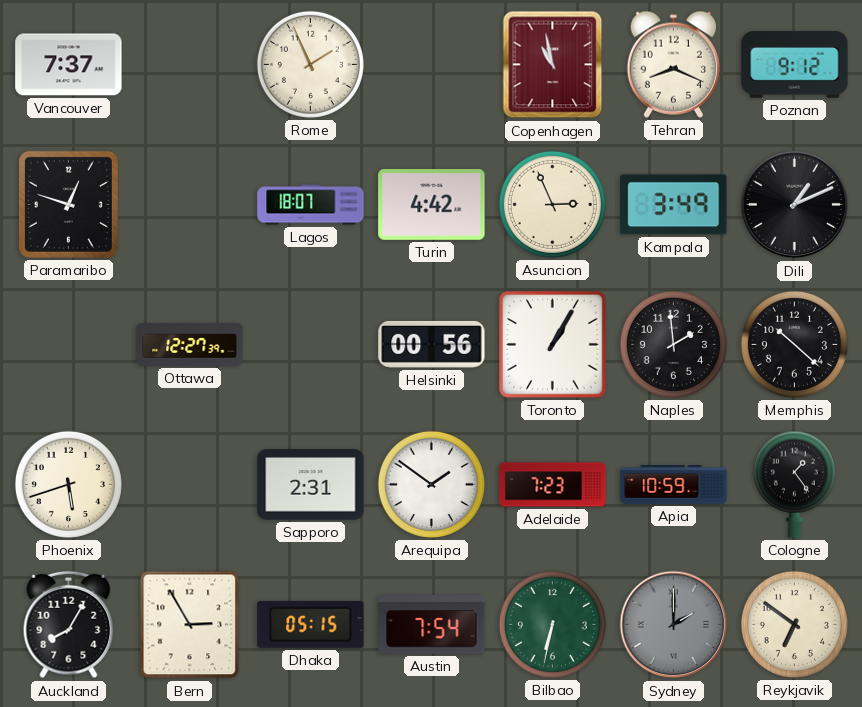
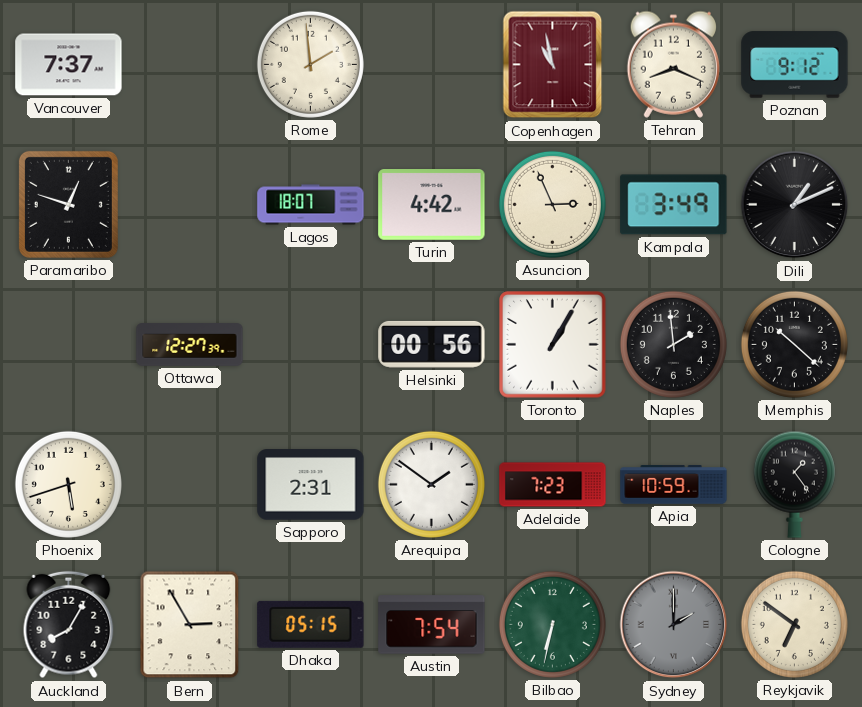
Rome: 1:56 -> 1:59 (310, 64)
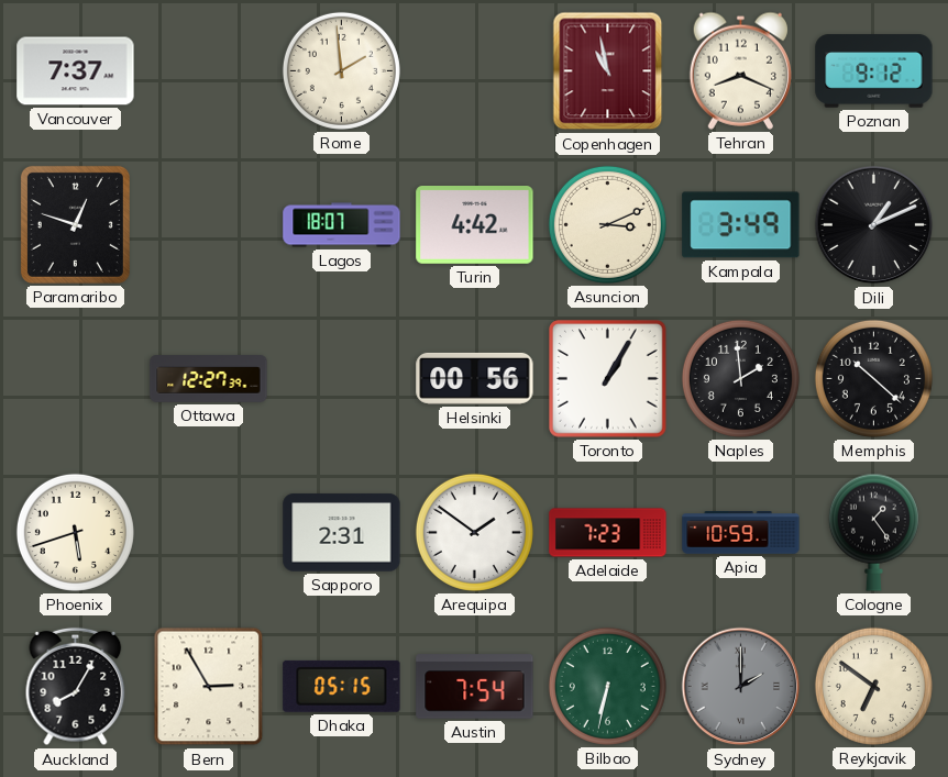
Asuncion: 2:56 -> 3:11 (607, 224)
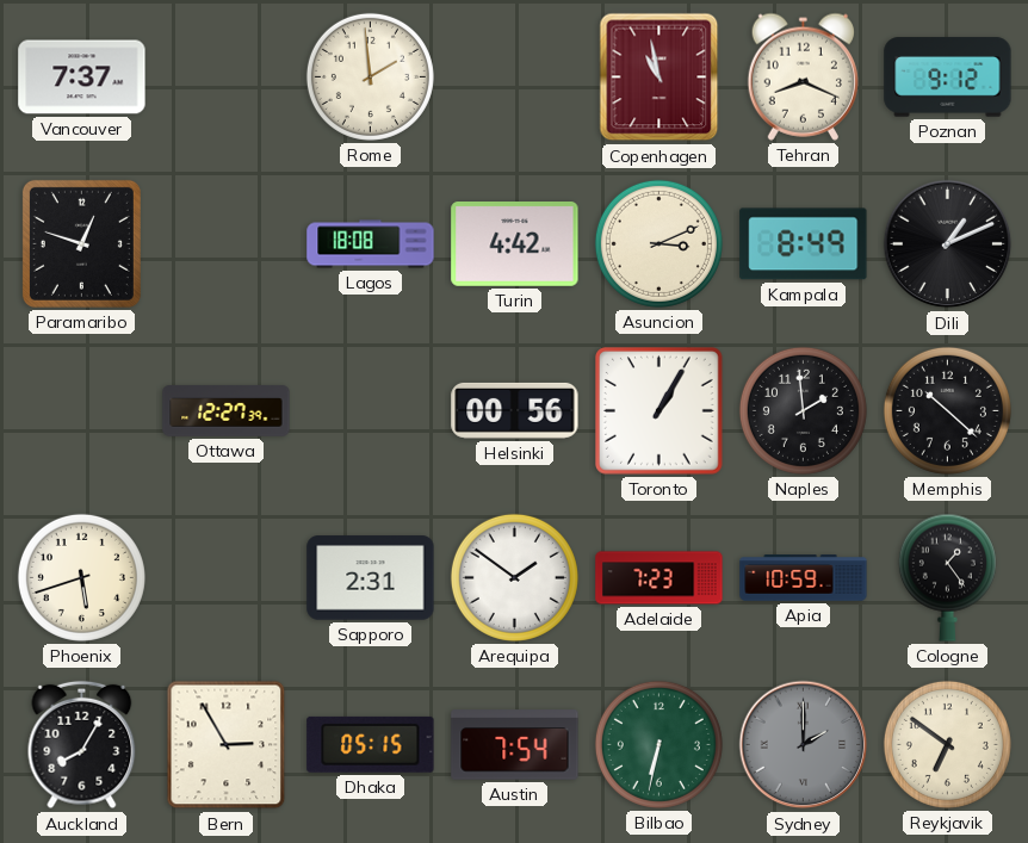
Lagos: 18:07 -> 18:08 (371, 244)
Kampala: 3:49 -> 8:49 (804, 244)
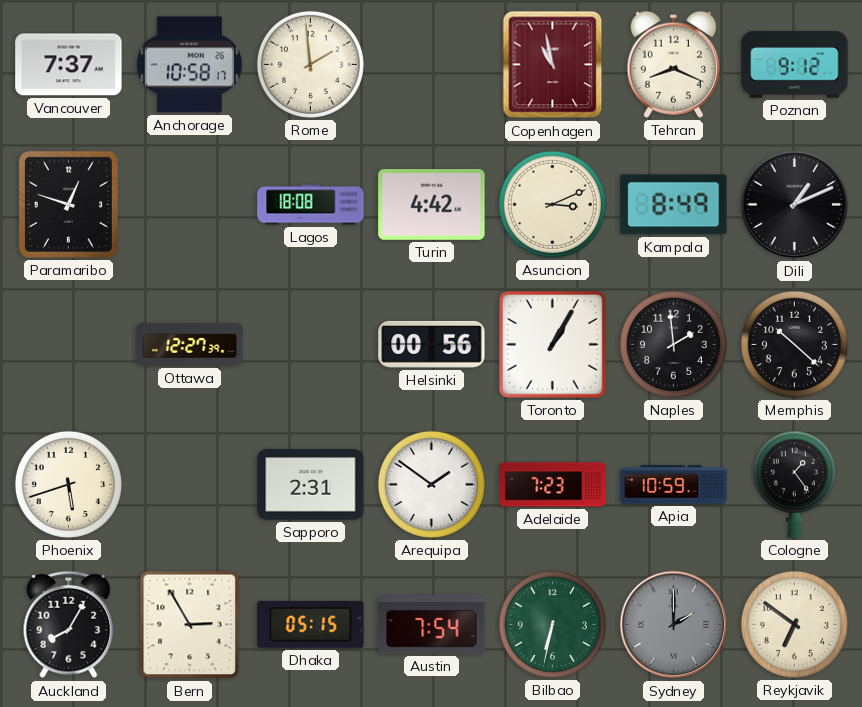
Anchorage: none -> 10:58 (189, 65)
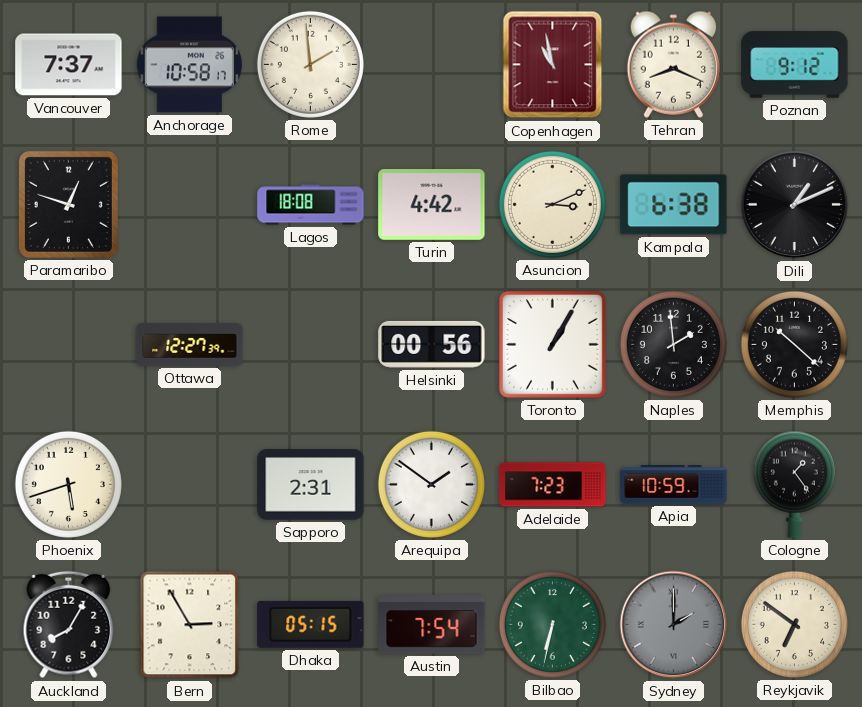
Kampala: 8:49 -> 6:38 (674, 205)
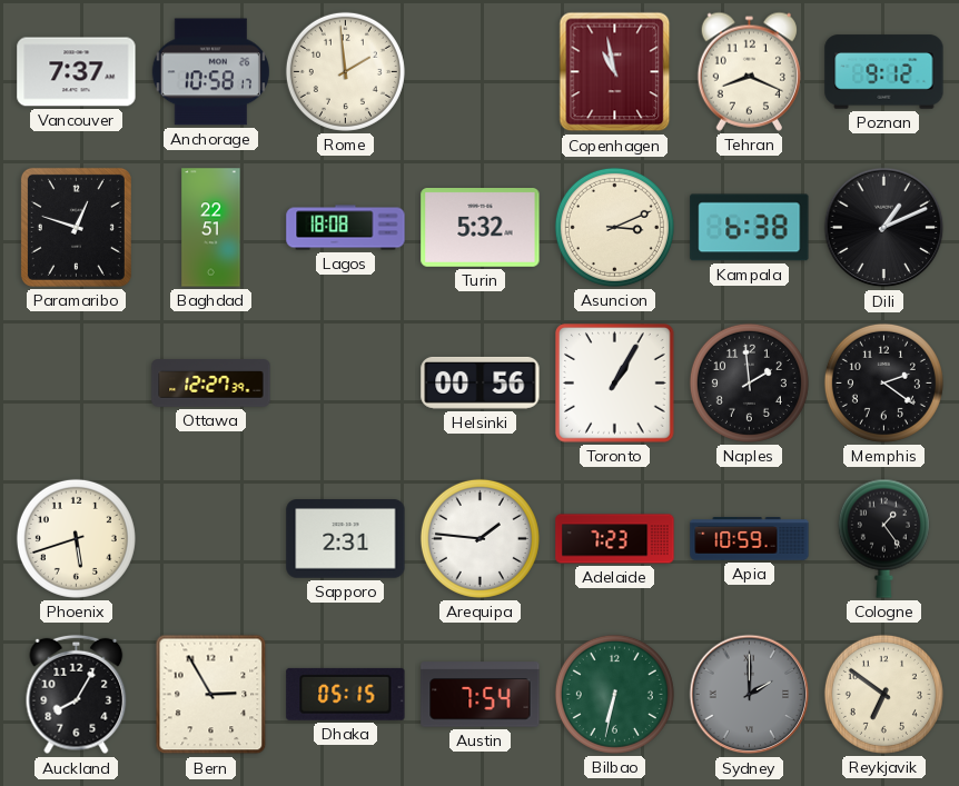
Baghdad: none -> 22:51 (211, 228)
Turin: 4:42 -> 5:32 (481, 228)
Memphis: 10:22 -> 2:21 (883, 382)
Arequipa: 1:51 -> 1:46 (480, 538)
